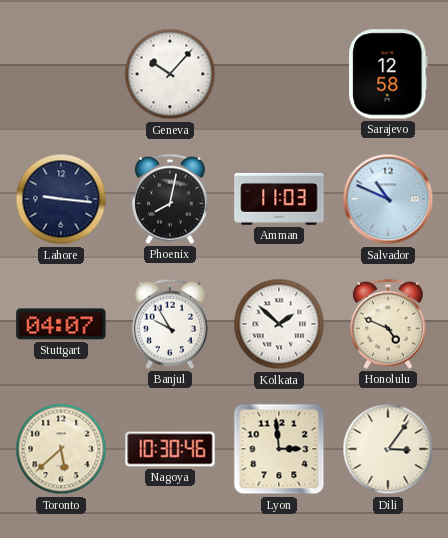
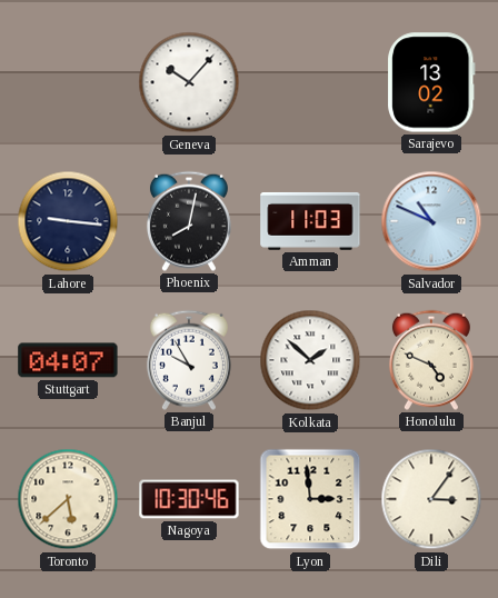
Sarajevo: 12:58 -> 13:02 (431, 82)
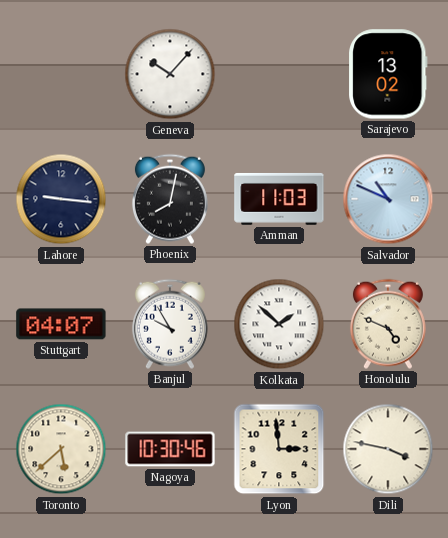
Dili: 3:06 -> 3:47 (388, 449)
